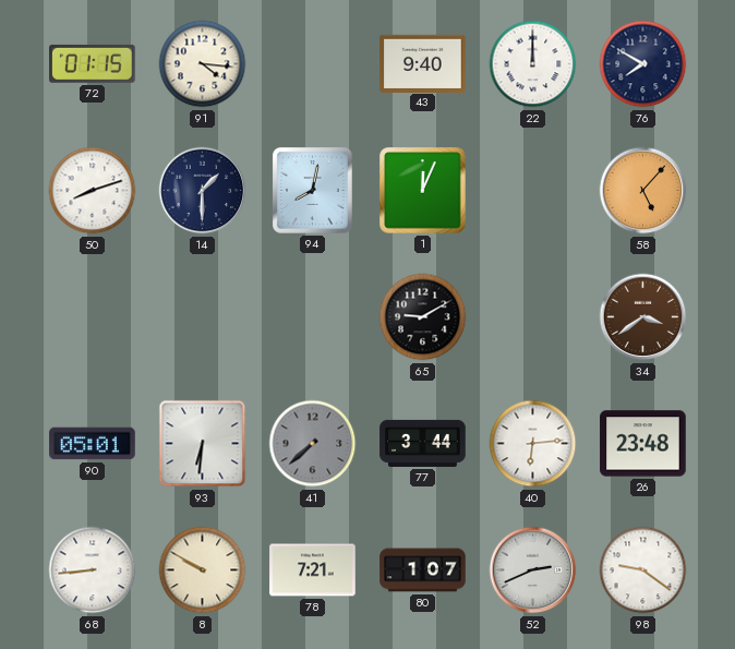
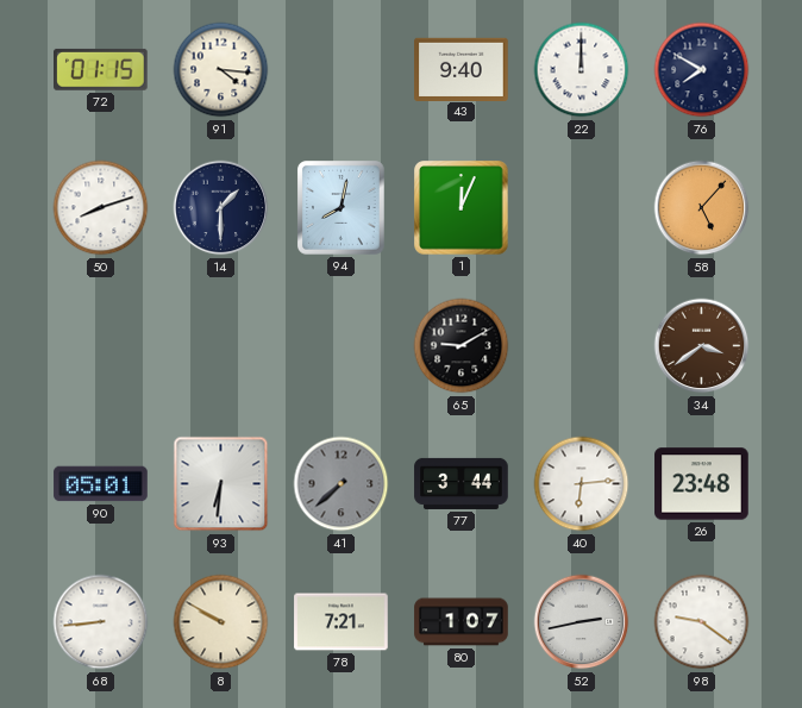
52: 2:41 -> 2:43 (582, 622)
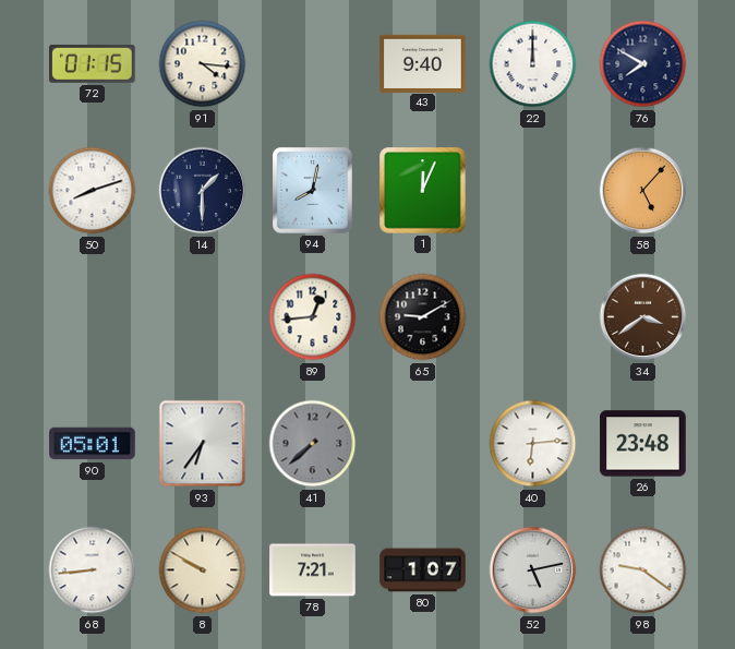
89: none -> 12:44 (313, 317)
93: 6:31 -> 6:36 (203, 444)
77: 3:44 -> none (462, 483)
52: 2:43 -> 5:13 (533, 570)
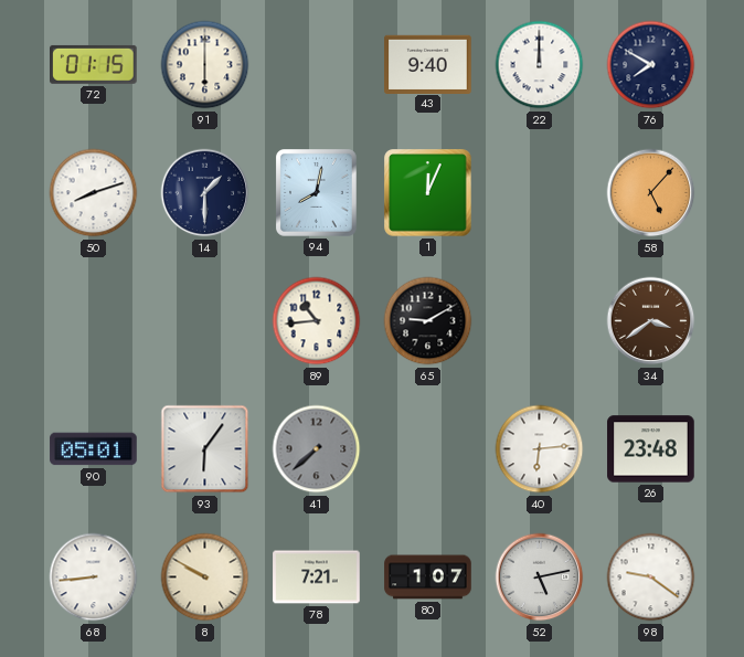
91: 4:16 -> 6:00 (205, 65)
89: 12:44 -> 10:44 (317, 321)
93: 6:36 -> 6:06 (205, 449)
